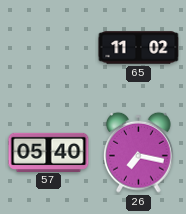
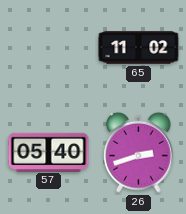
26: 7:17 -> 2:42 (139, 152)
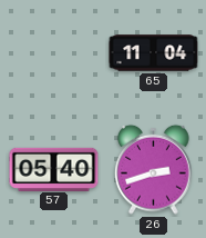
65: 11:02 -> 11:04 (154, 53)
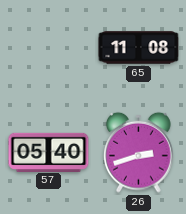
65: 11:04 -> 11:08 (139, 48)
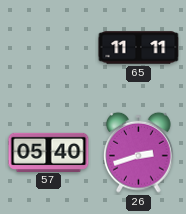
65: 11:08 -> 11:11 (139, 48)
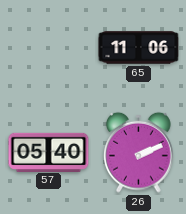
65: 11:11 -> 11:06 (139, 48)
26: 2:42 -> 2:11 (139, 152)
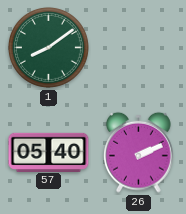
1: none -> 8:09 (48, 47)
65: 11:06 -> none (139, 48)
